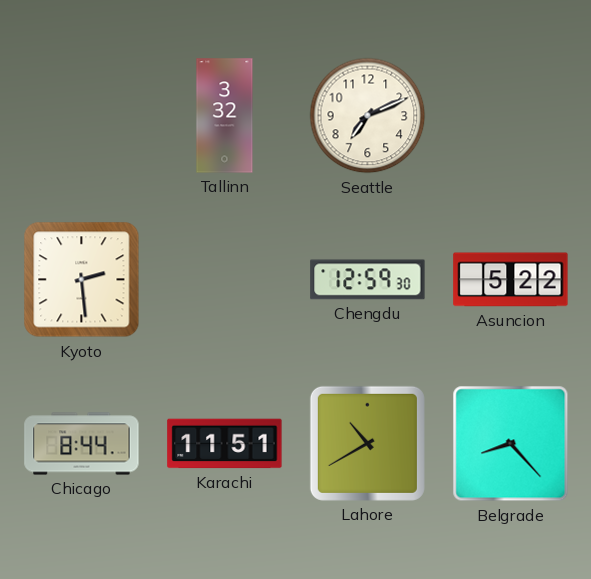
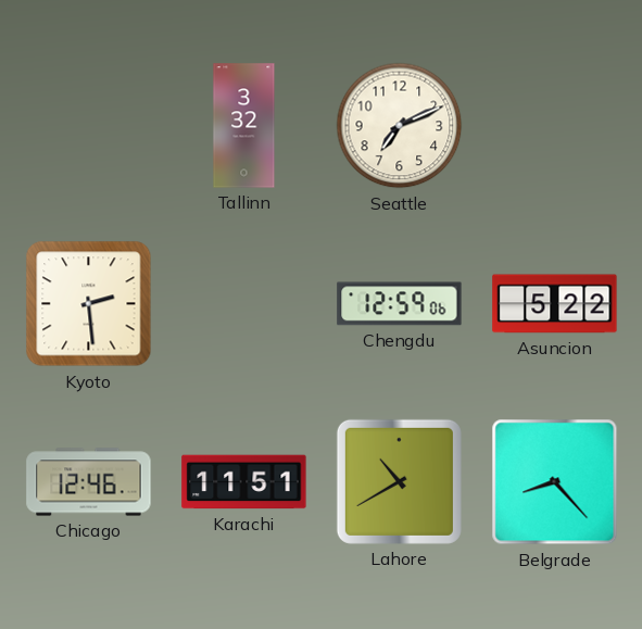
Chengdu: 12:59:30 -> 12:59:06 (400, 304)
Chicago: 8:44 -> 12:46 (89, 482)
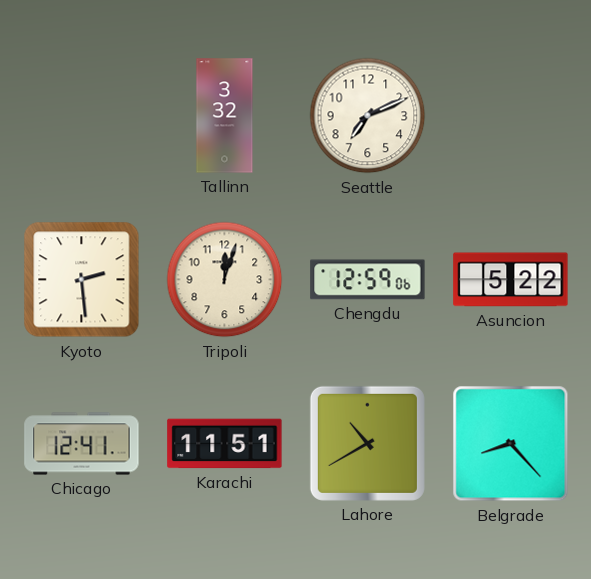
Tripoli: none -> 12:03 (225, 280)
Chicago: 12:46 -> 12:41 (82, 444)
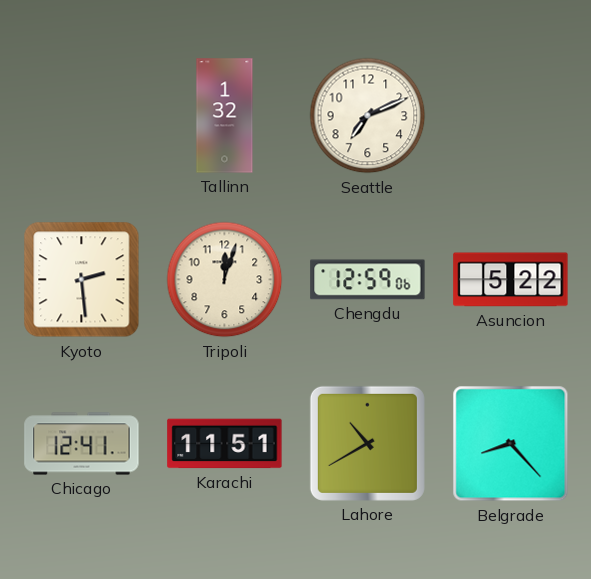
Tallinn: 3:32 -> 1:32 (225, 116)
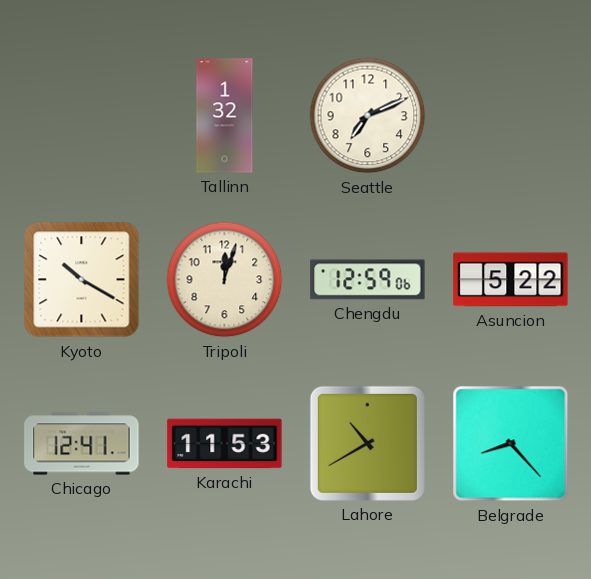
Kyoto: 2:29 -> 10:20 (82, 280)
Karachi: 11:51 -> 11:53 (225, 444)
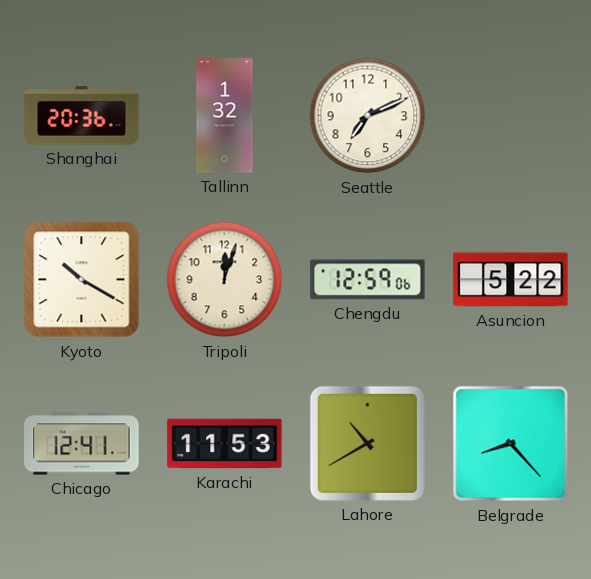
Shanghai: none -> 20:36 (82, 116)
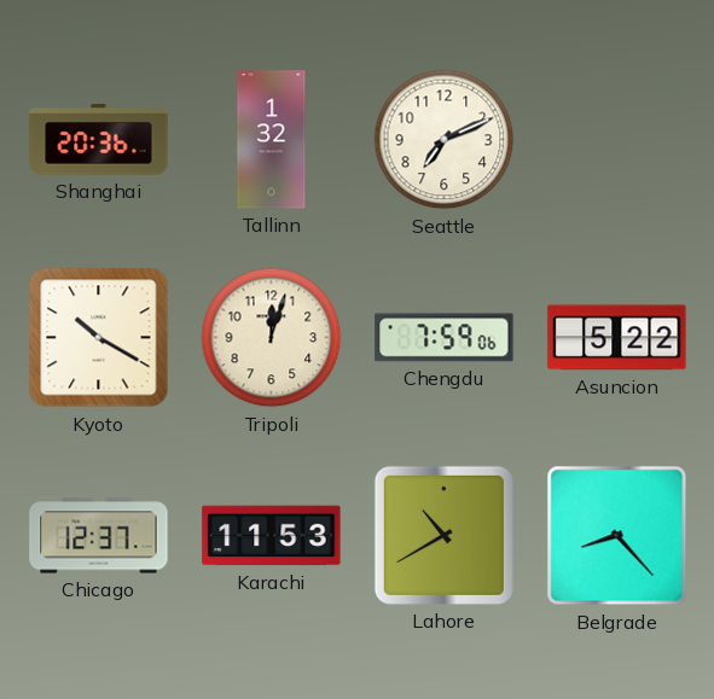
Chengdu: 12:59 -> 7:59 (445, 338)
Chicago: 12:41 -> 12:37 (99, 536)
